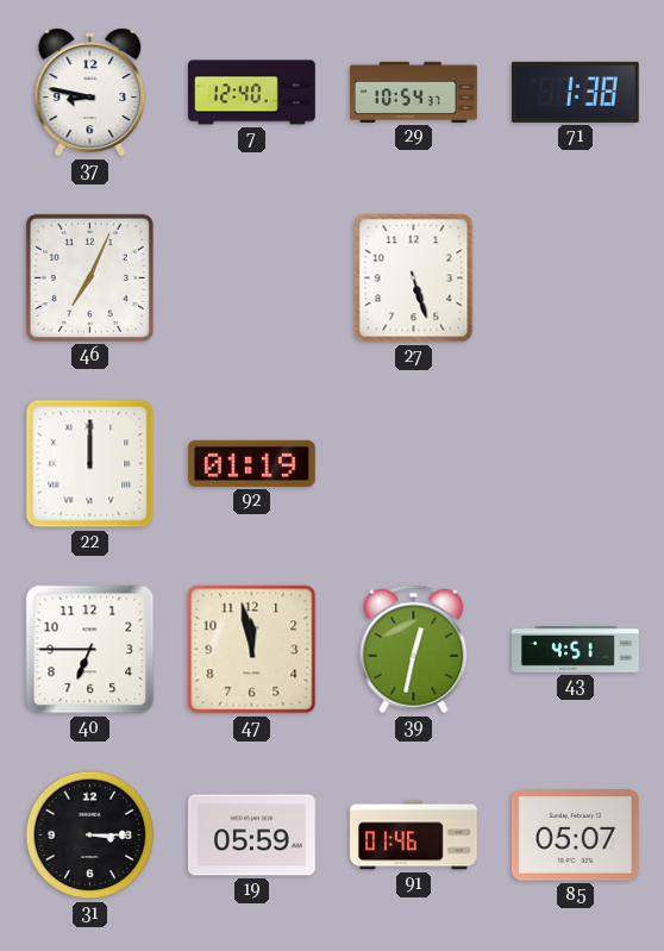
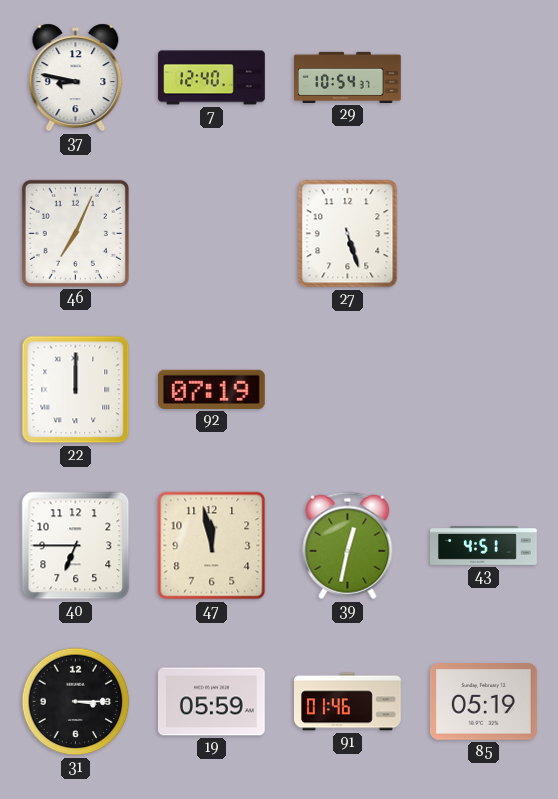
71: 1:38 -> none (575, 92)
92: 01:19 -> 07:19 (211, 389)
85: 05:07 -> 05:19 (483, 702)
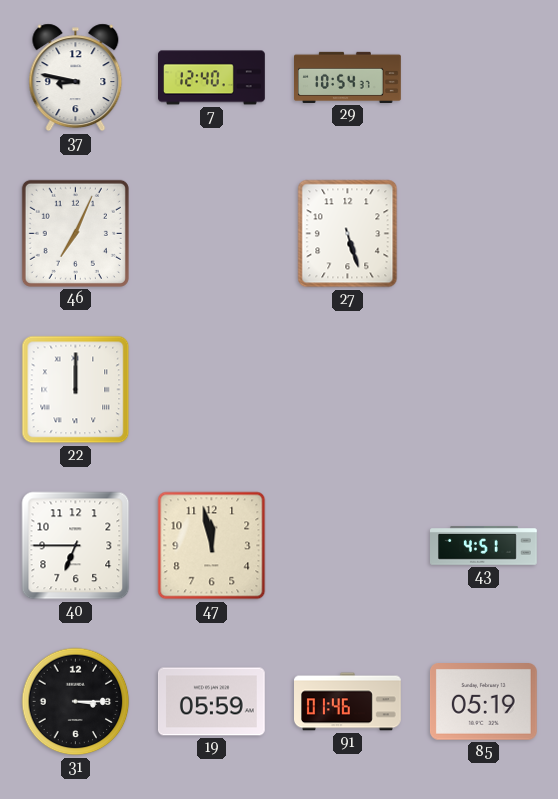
92: 07:19 -> none (211, 389)
39: 12:32 -> none (348, 546)
